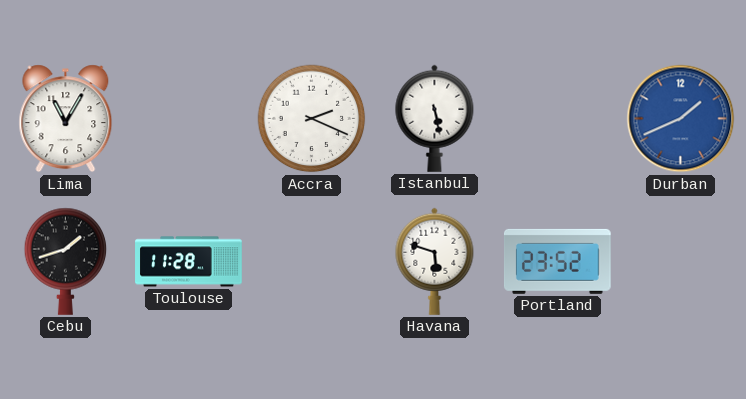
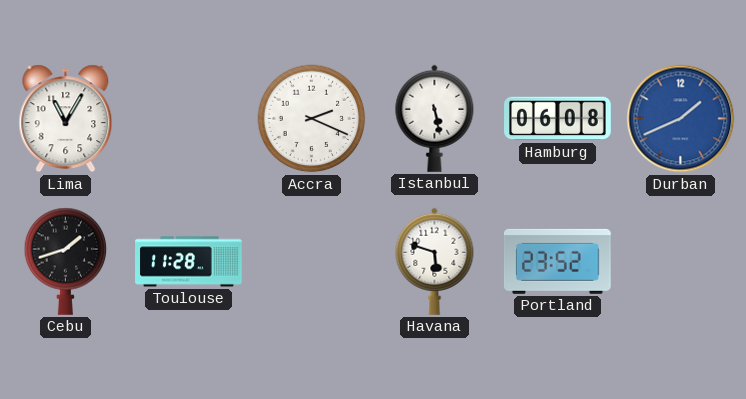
Hamburg: none -> 06:08 (558, 119)
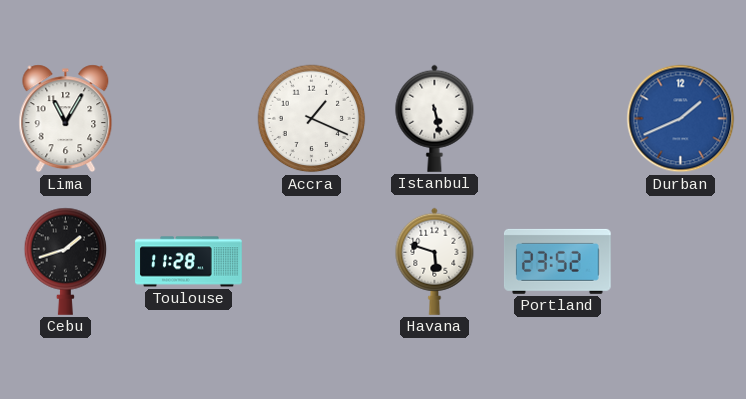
Accra: 2:19 -> 1:19 (312, 119)
Hamburg: 06:08 -> none (558, 119)
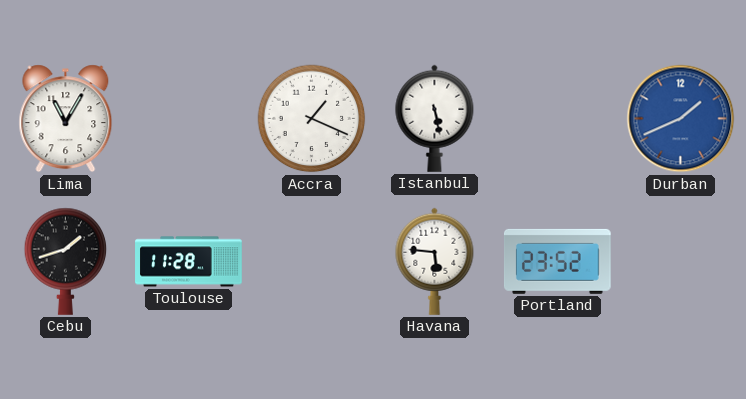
Havana: 5:48 -> 5:46 (435, 261)
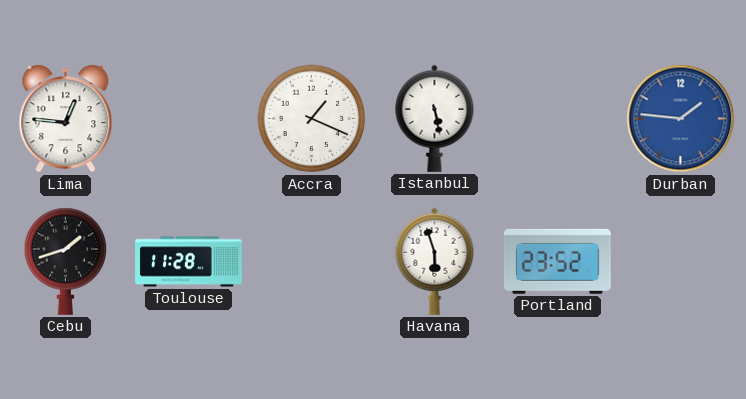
Lima: 11:05 -> 12:46 (66, 119)
Durban: 1:41 -> 1:46 (681, 119)
Havana: 5:46 -> 5:57 (435, 261)
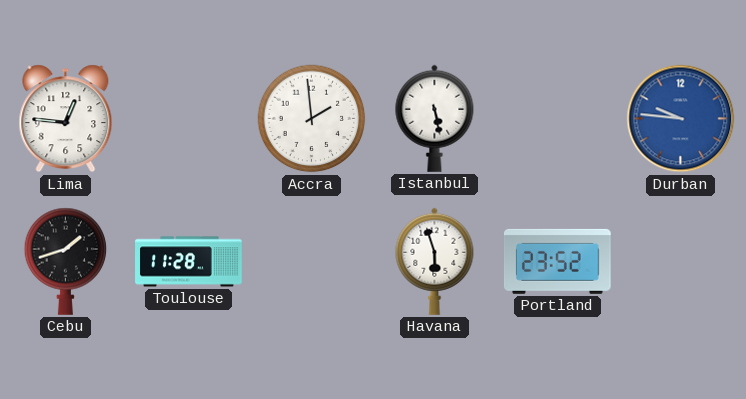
Accra: 1:19 -> 1:59 (312, 119)
Durban: 1:46 -> 9:46 (681, 119)
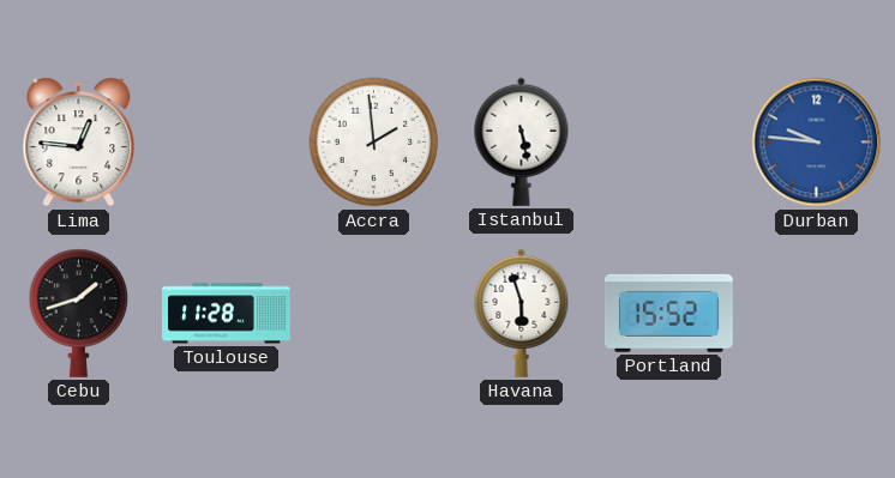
Portland: 23:52 -> 15:52 (668, 313)
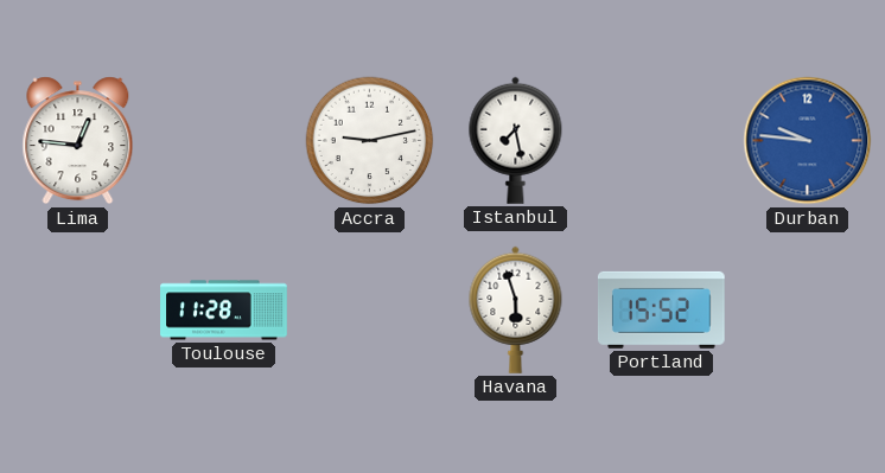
Accra: 1:59 -> 9:13 (370, 141)
Istanbul: 5:28 -> 7:28 (516, 140)
Cebu: 1:42 -> none (79, 313)
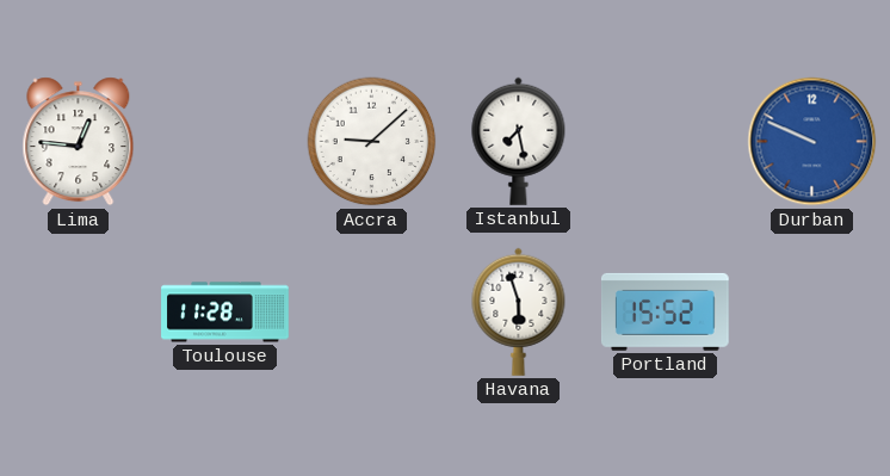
Accra: 9:13 -> 9:08 (372, 142)
Durban: 9:46 -> 9:49 (812, 142)
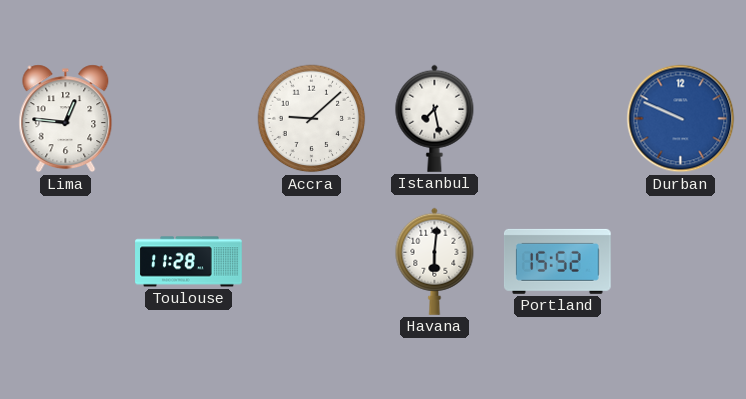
Havana: 5:57 -> 6:01 (435, 261)
